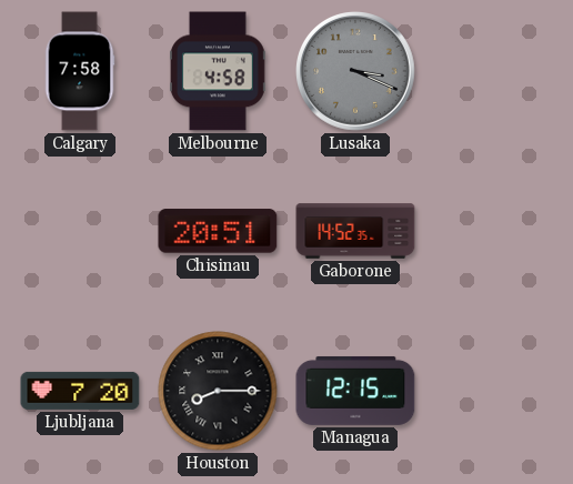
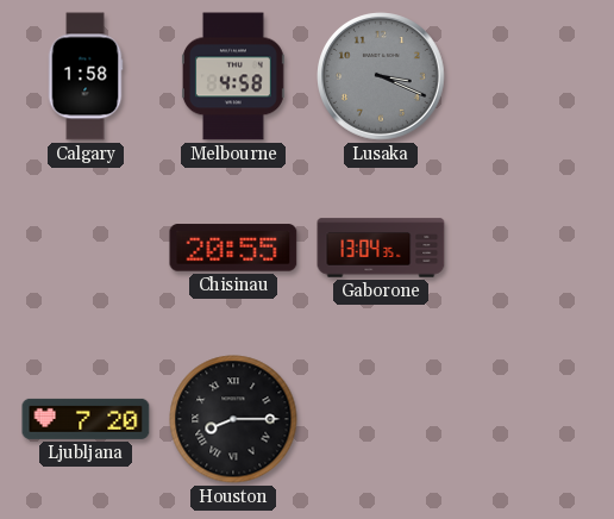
Calgary: 7:58 -> 1:58 (86, 76)
Chisinau: 20:51 -> 20:55 (233, 248)
Gaborone: 14:52 -> 13:04 (381, 248)
Managua: 12:15 -> none (355, 391)
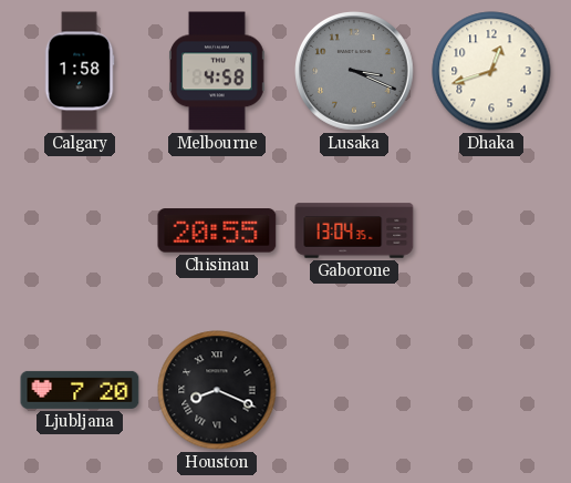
Dhaka: none -> 12:42 (491, 71)
Houston: 8:15 -> 8:19 (217, 390)
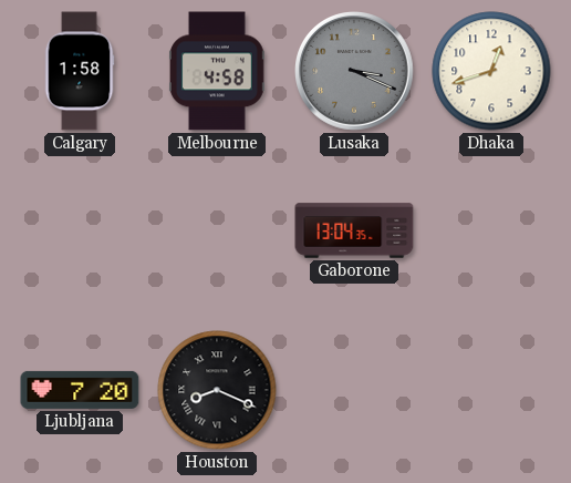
Chisinau: 20:55 -> none (217, 230)
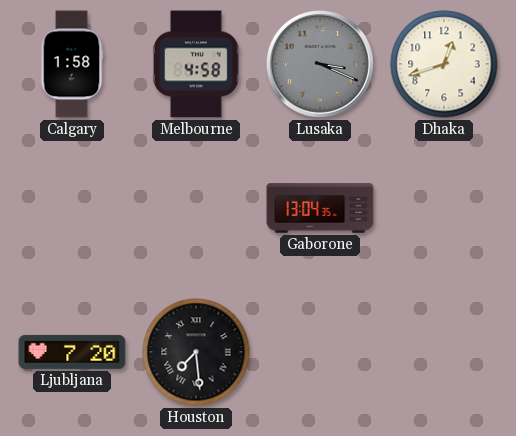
Houston: 8:19 -> 7:29 (196, 352)
